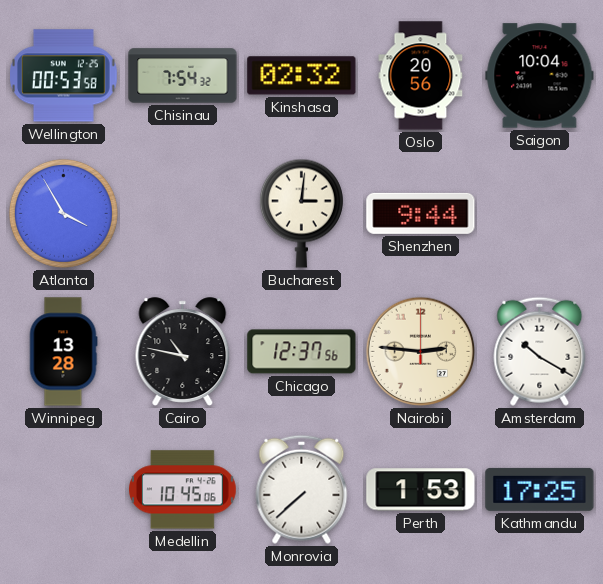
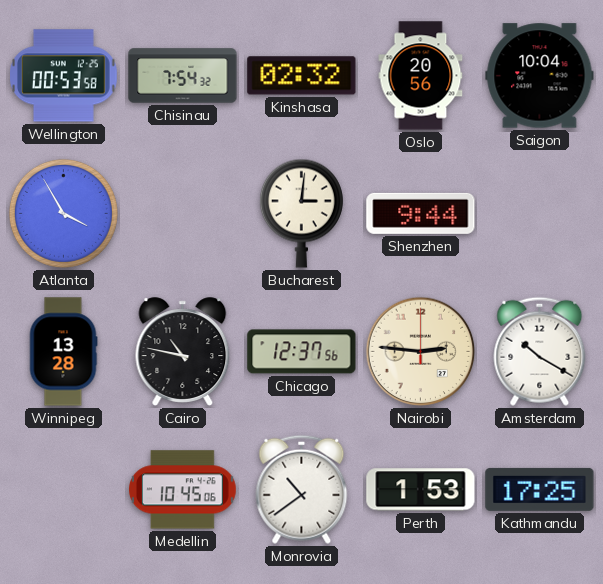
Monrovia: 7:38 -> 10:39 (302, 489)
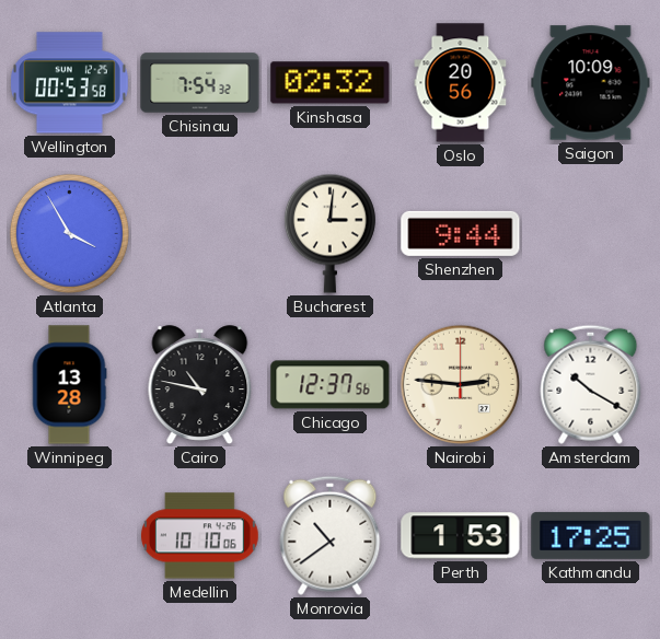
Saigon: 10:04 -> 10:09 (591, 83)
Medellin: 10:45 -> 10:10 (200, 536)
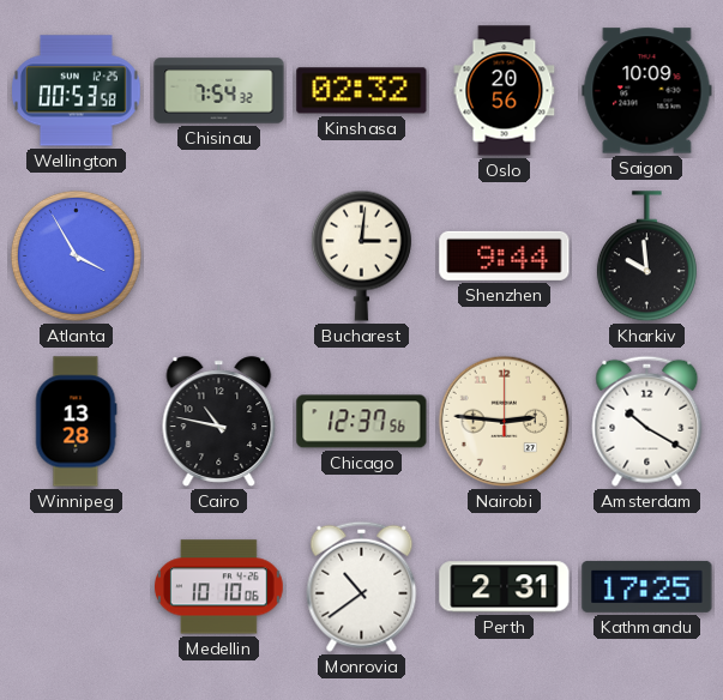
Kharkiv: none -> 9:59 (646, 257)
Perth: 1:53 -> 2:31 (505, 587)
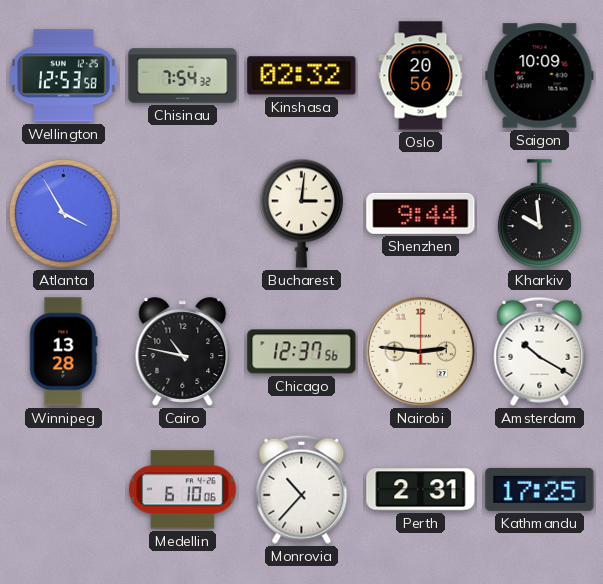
Wellington: 00:53 -> 12:53 (64, 76)
Medellin: 10:10 -> 6:10 (183, 490)
Monrovia: 10:39 -> 10:37 (302, 489)
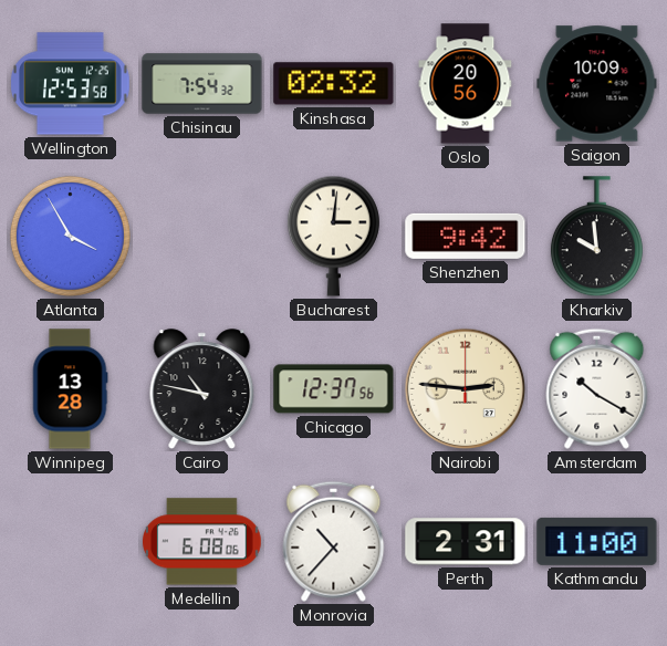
Shenzhen: 9:44 -> 9:42 (466, 236)
Medellin: 6:10 -> 6:08 (202, 542)
Kathmandu: 17:25 -> 11:00 (597, 541)
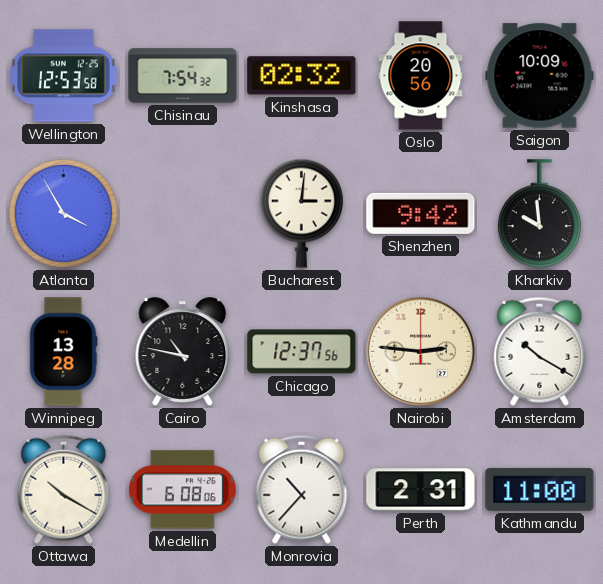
Ottawa: none -> 10:20 (64, 489)
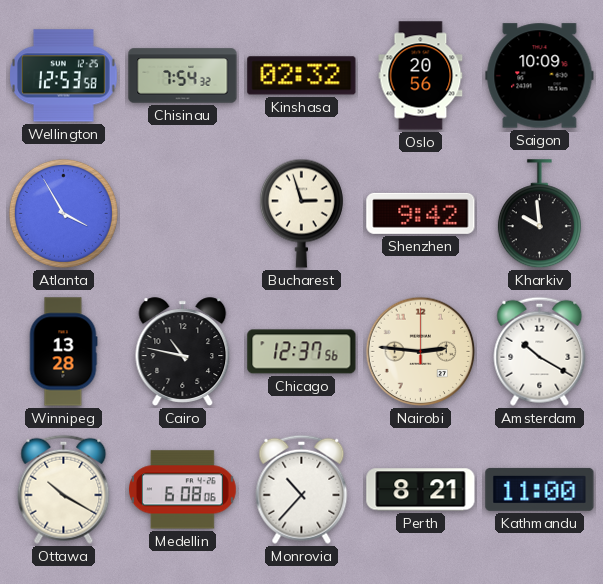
Bucharest: 3:01 -> 2:57 (301, 213)
Perth: 2:31 -> 8:21 (421, 490)
